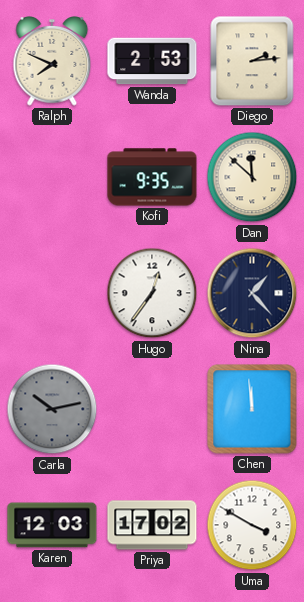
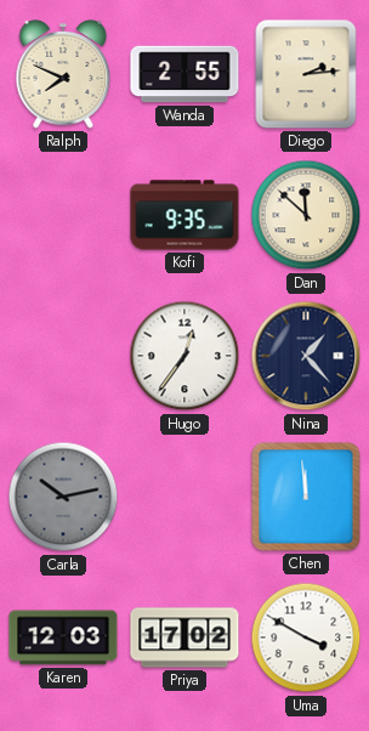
Wanda: 2:53 -> 2:55 (184, 74)
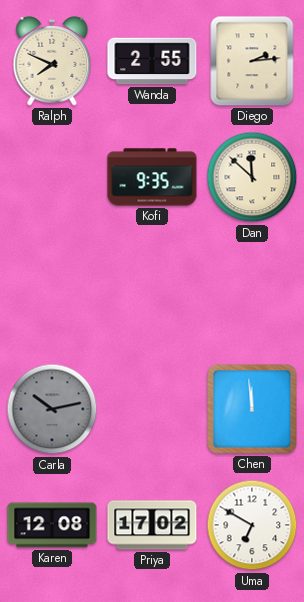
Hugo: 12:36 -> none (184, 356)
Nina: 1:23 -> none (306, 356)
Karen: 12:03 -> 12:08 (52, 525)
Uma: 3:50 -> 6:50 (252, 525)
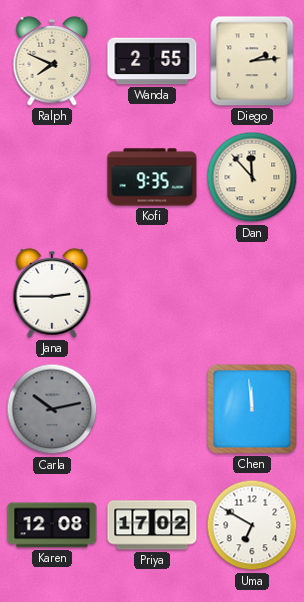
Dan: 11:52 -> 11:53 (252, 177)
Jana: none -> 2:45 (52, 294)
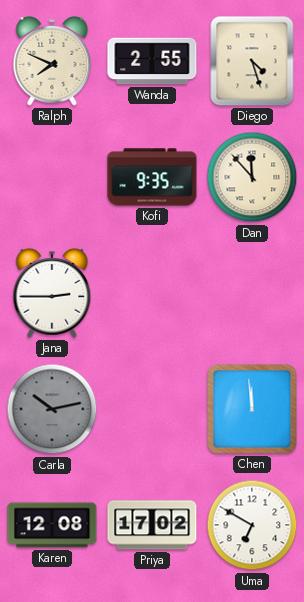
Diego: 2:14 -> 4:27 (252, 61)
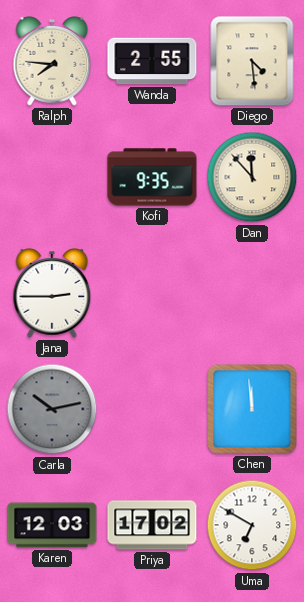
Ralph: 7:49 -> 7:46 (52, 62)
Diego: 4:27 -> 4:29 (252, 61)
Karen: 12:08 -> 12:03 (52, 525)
